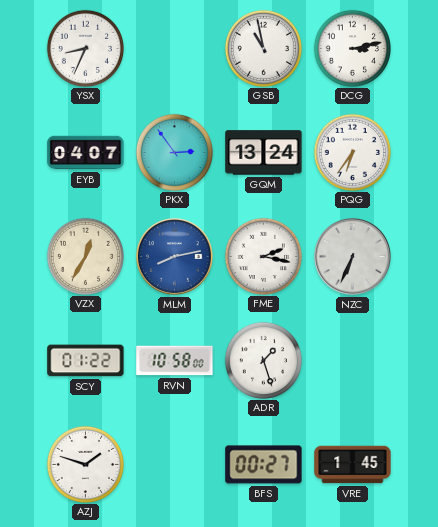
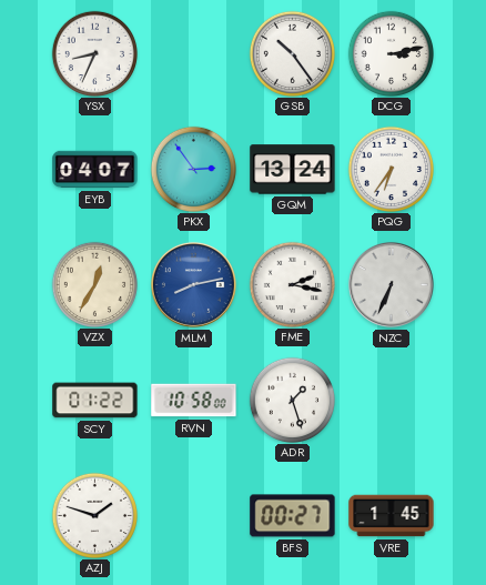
GSB: 10:58 -> 10:24 (292, 53)
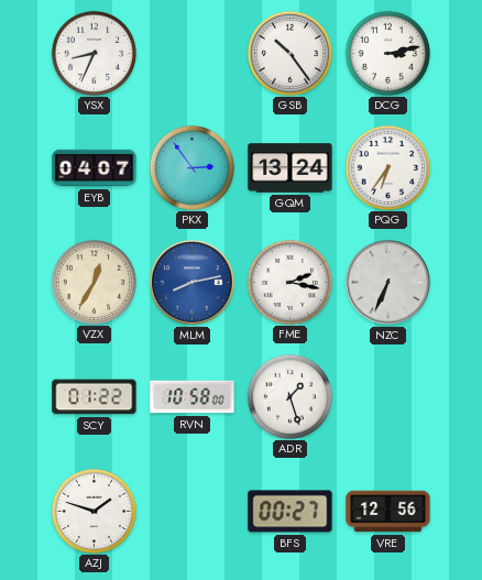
VRE: 1:45 -> 12:56 (388, 512)
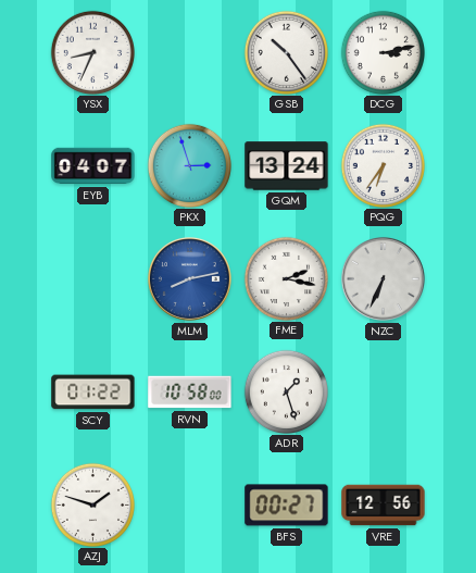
PKX: 2:54 -> 2:57 (189, 165)
VZX: 12:35 -> none (94, 282)
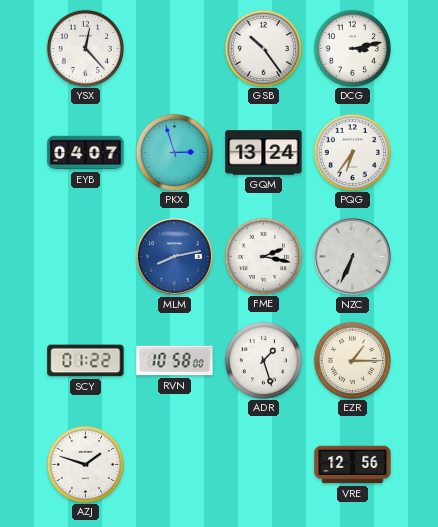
YSX: 8:34 -> 12:23 (85, 48)
EZR: none -> 1:15 (352, 360)
BFS: 00:27 -> none (287, 506)
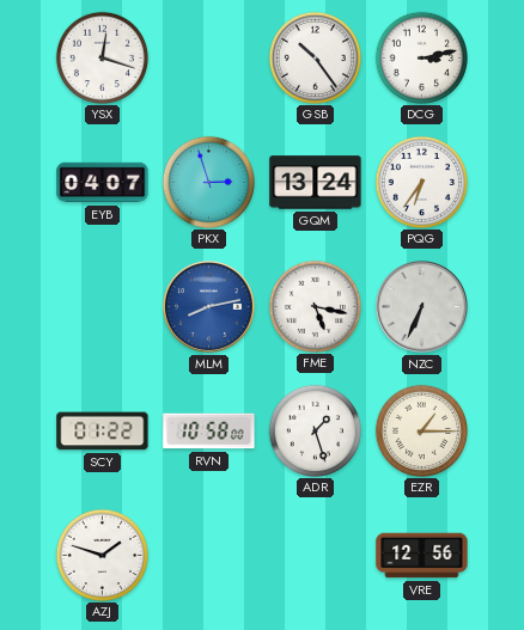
YSX: 12:23 -> 12:18 (102, 57)
FME: 2:17 -> 5:17 (315, 306)
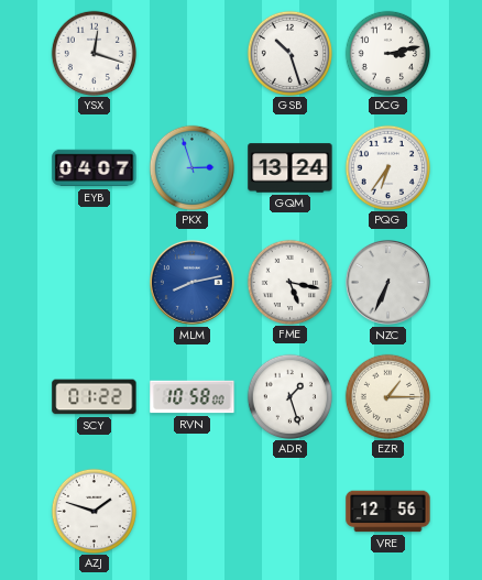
GSB: 10:24 -> 10:27 (289, 53)
